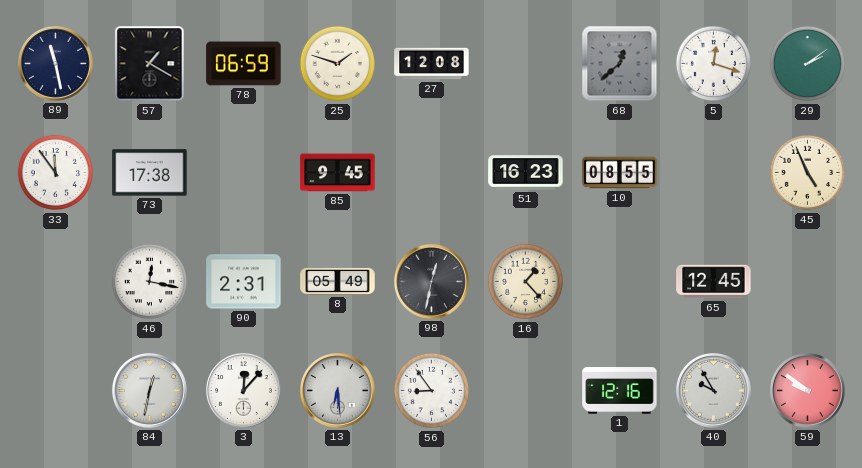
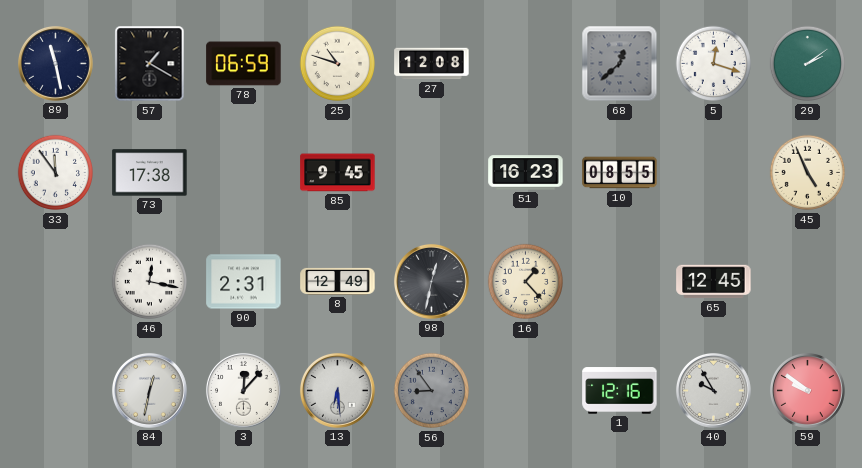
25: 1:48 -> 10:48 (338, 64)
8: 05:49 -> 12:49 (338, 281)
56 dial: white -> grey (432, 391)
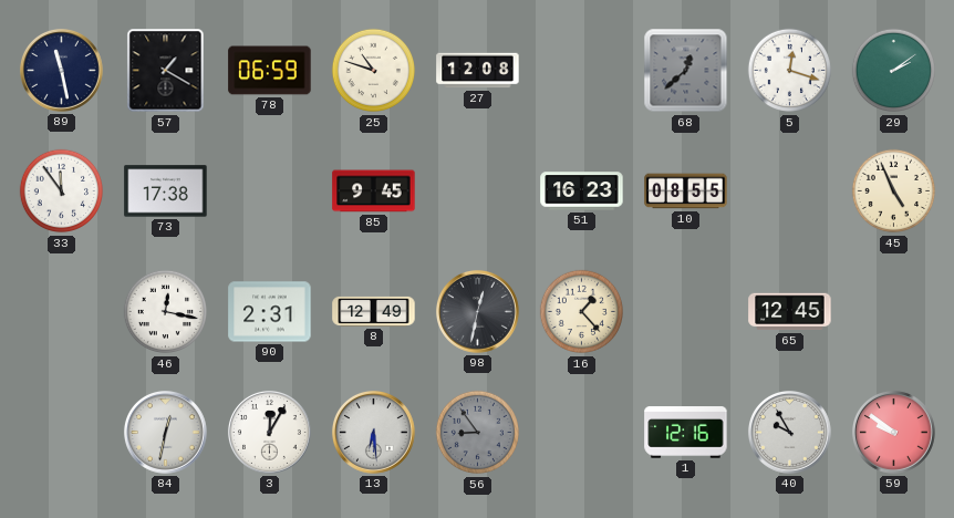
3: 12:07 -> 12:05 (269, 432)
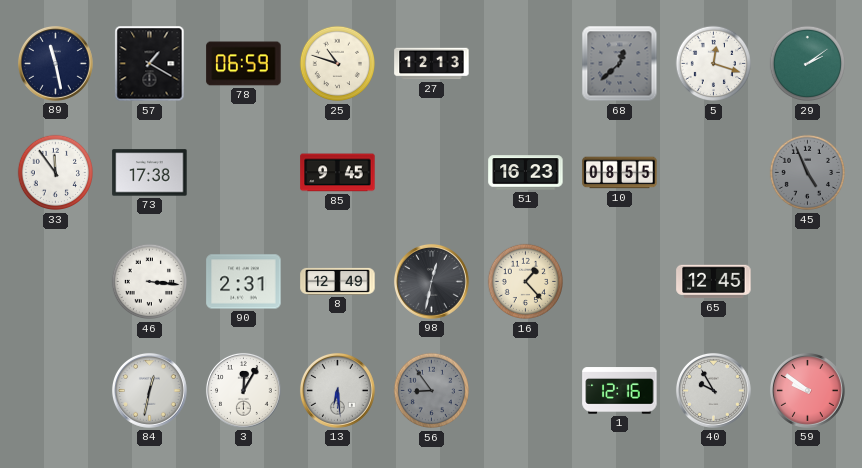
27: 12:08 -> 12:13 (432, 64)
45 dial: cream -> grey (808, 173)
46: 12:17 -> 3:16 (150, 282)
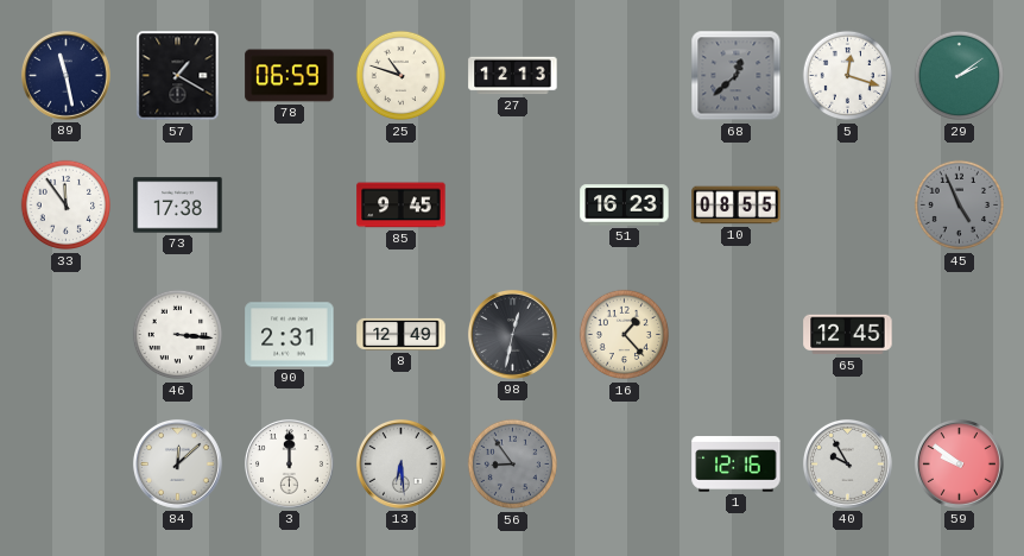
84: 12:32 -> 12:08 (177, 463)
3: 12:05 -> 12:00 (289, 463)
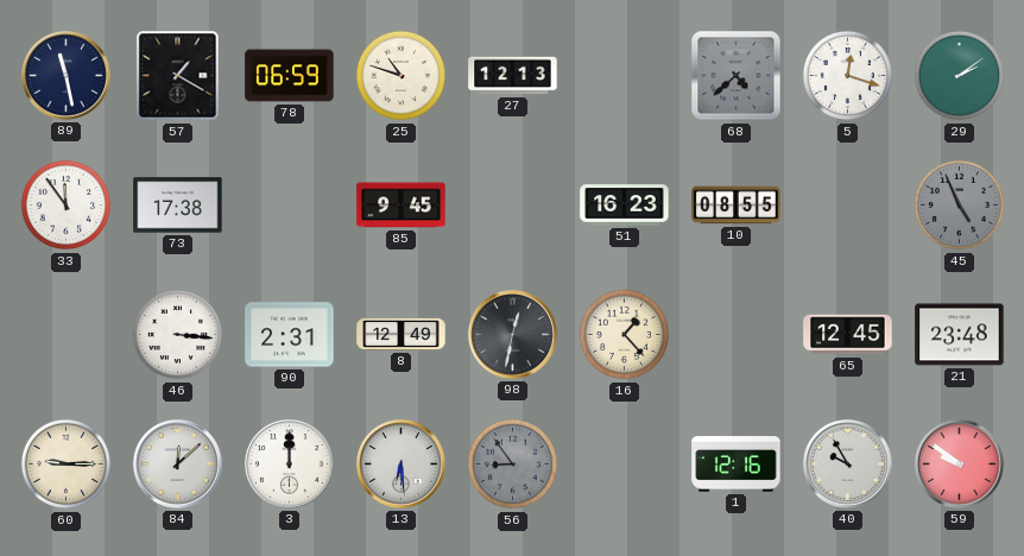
68: 12:38 -> 4:38 (737, 76)
21: none -> 23:48 (960, 335)
60: none -> 9:15 (67, 465)
